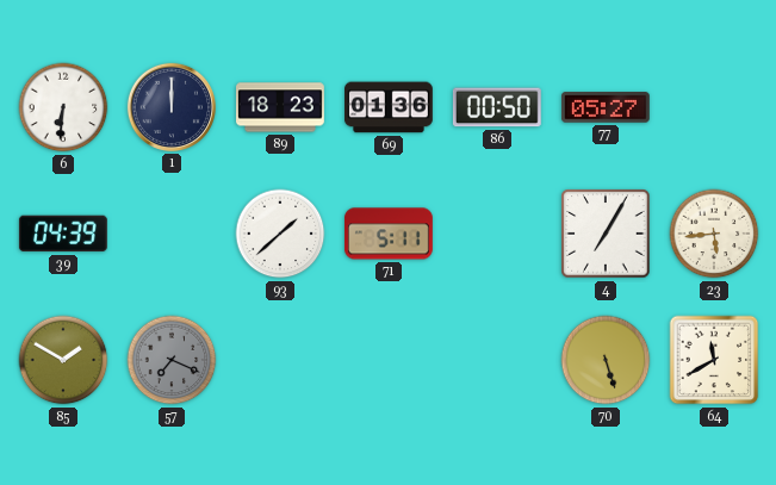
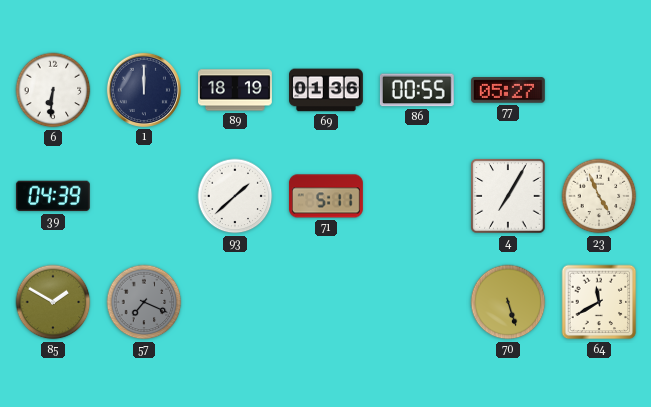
89: 18:23 -> 18:19 (236, 90)
86: 00:50 -> 00:55 (417, 90)
23: 5:44 -> 4:56 (599, 196)
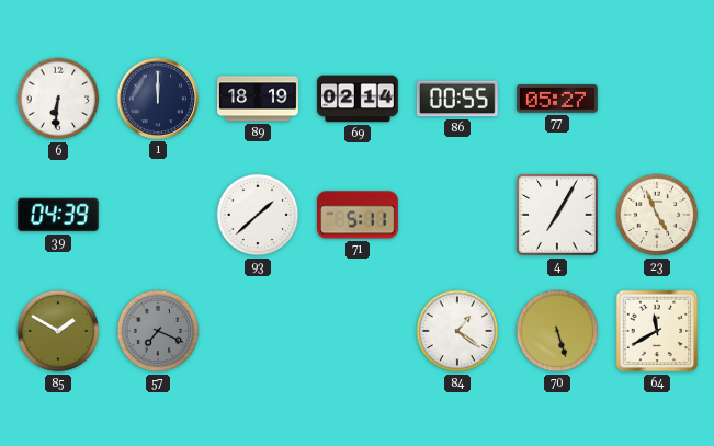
69: 01:36 -> 02:14 (359, 99)
84: none -> 1:21 (457, 331)
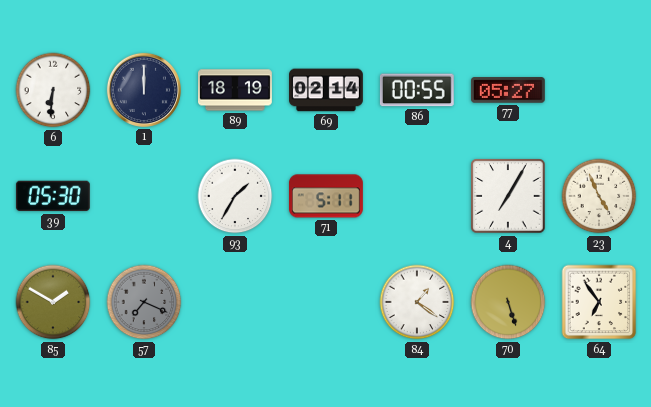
39: 04:39 -> 05:30 (53, 196)
93: 1:38 -> 1:35 (235, 196)
64: 11:40 -> 6:54 (599, 302)
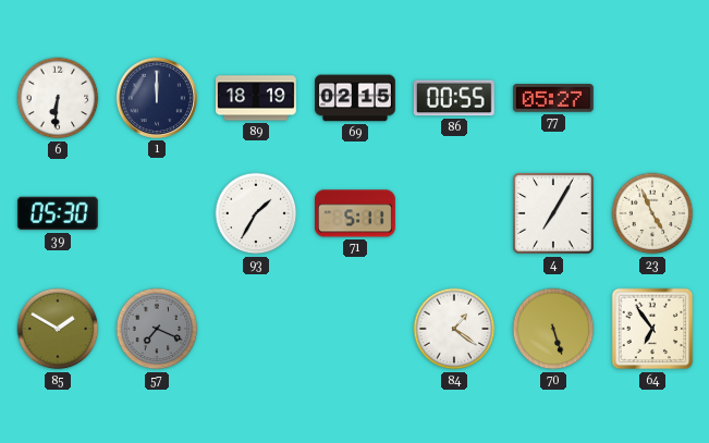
69: 02:14 -> 02:15 (356, 98)
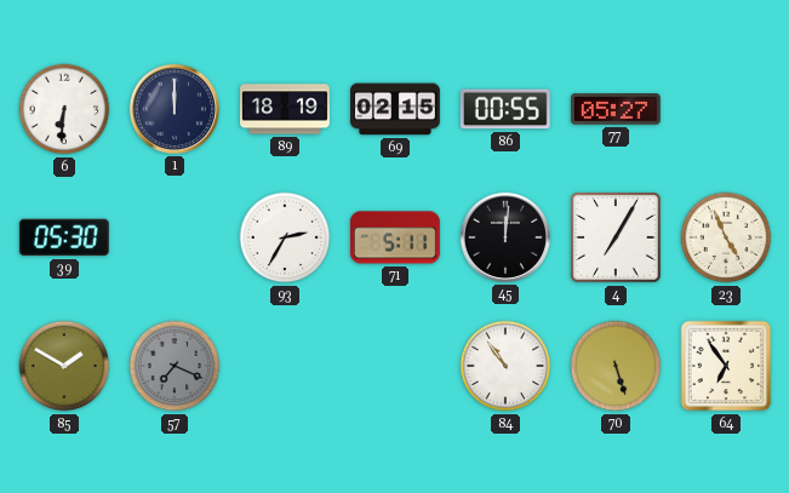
93: 1:35 -> 2:35 (285, 237)
45: none -> 12:01 (505, 237)
84: 1:21 -> 10:54 (505, 366)
